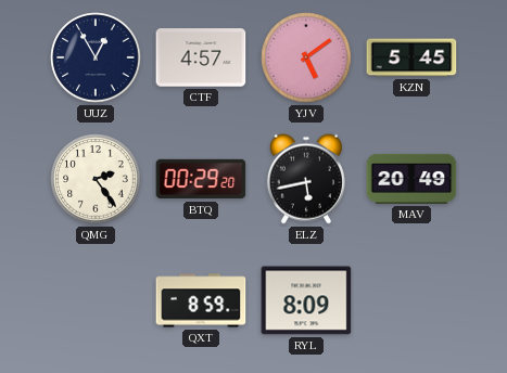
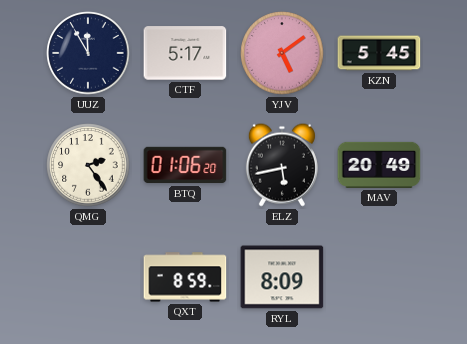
UUZ: 12:55 -> 11:55 (88, 53)
CTF: 4:57 -> 5:17 (185, 53)
BTQ: 00:29 -> 01:06 (185, 165)
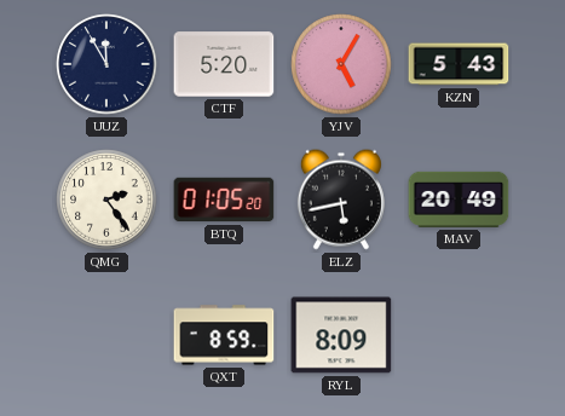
CTF: 5:17 -> 5:20 (224, 64)
YJV: 5:09 -> 5:05 (341, 64)
KZN: 5:45 -> 5:43 (459, 64)
BTQ: 01:06 -> 01:05 (224, 200)
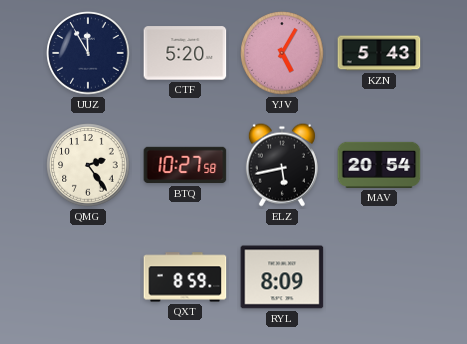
BTQ: 01:05 -> 10:27 (185, 165)
MAV: 20:49 -> 20:54 (379, 165)
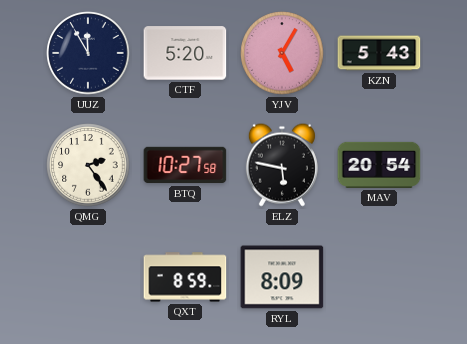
ELZ: 5:43 -> 5:47 (282, 165)
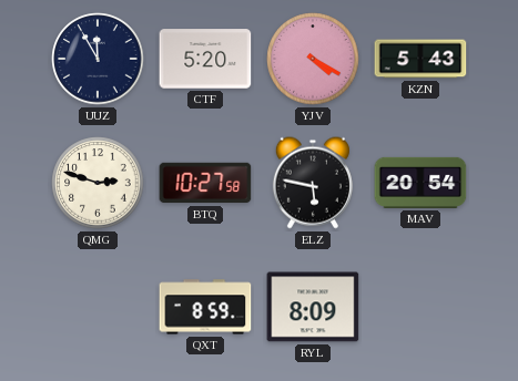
YJV: 5:05 -> 4:20 (313, 59)
QMG: 2:24 -> 2:48 (98, 183)
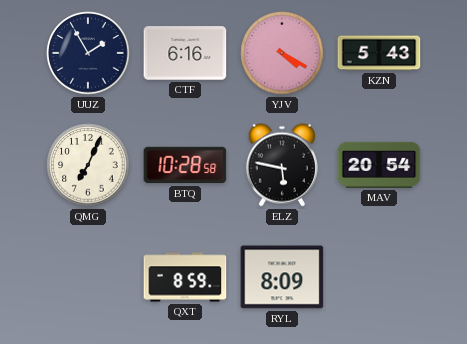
UUZ: 11:55 -> 1:55 (88, 53)
CTF: 5:20 -> 6:16 (185, 53)
QMG: 2:48 -> 7:04 (88, 165)
BTQ: 10:27 -> 10:28 (185, 165)
